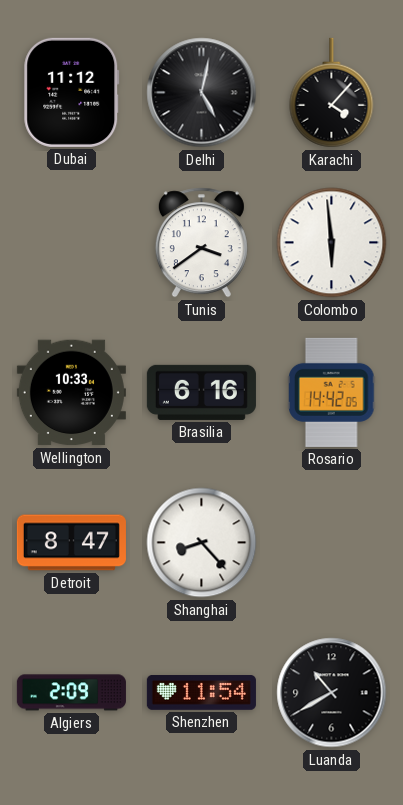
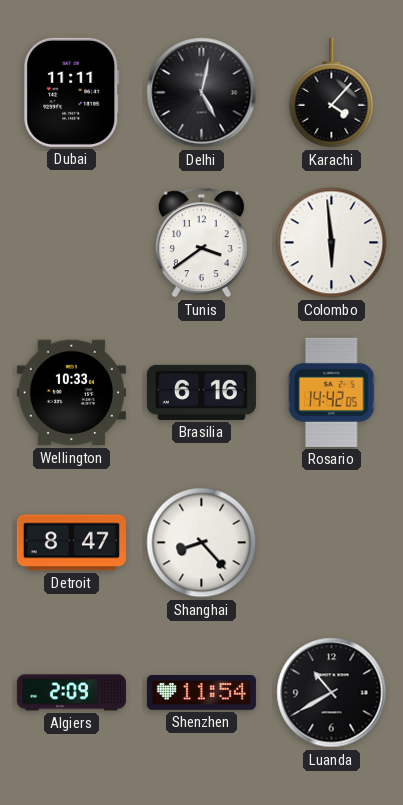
Dubai: 11:12 -> 11:11 (72, 92)
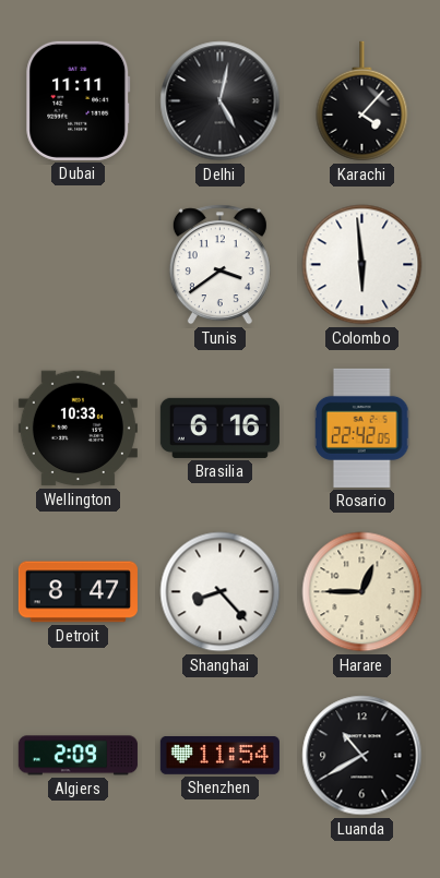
Rosario: 14:42 -> 22:42 (362, 428)
Harare: none -> 12:45 (362, 592)
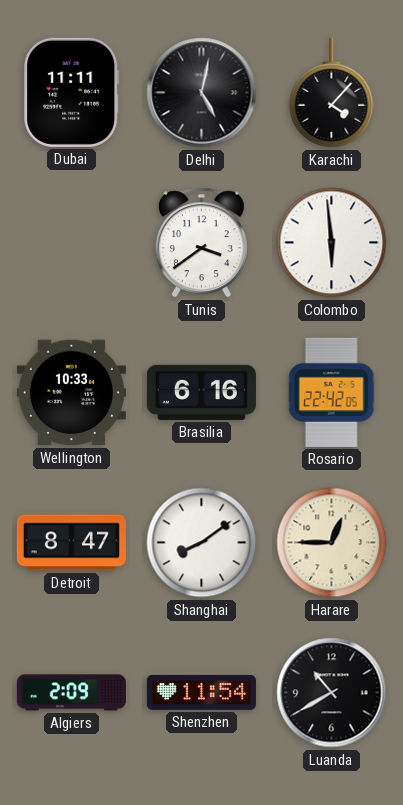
Shanghai: 8:23 -> 8:09 (202, 543)
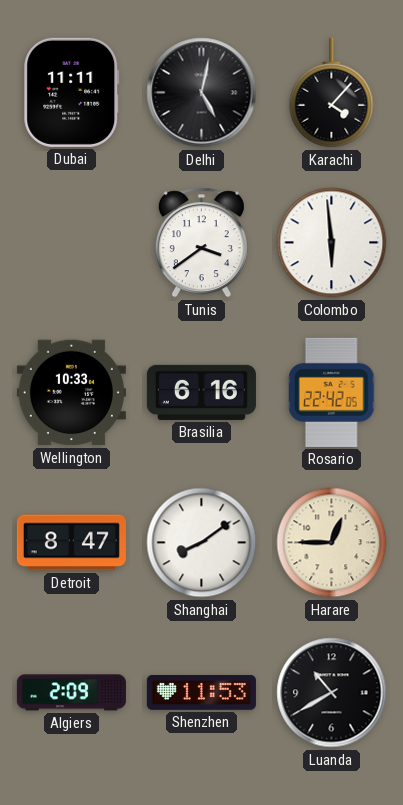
Shenzhen: 11:54 -> 11:53 (201, 693)
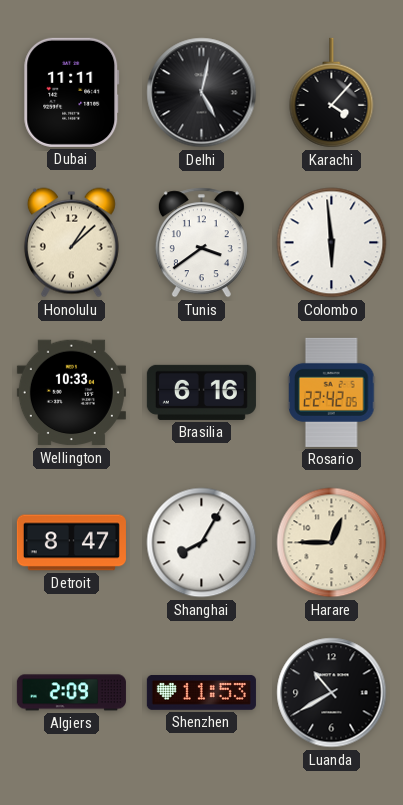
Honolulu: none -> 1:08 (71, 243)
Shanghai: 8:09 -> 8:05 (202, 543)
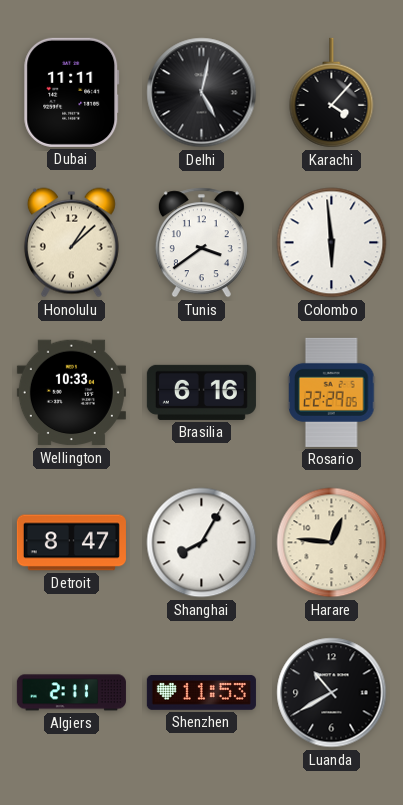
Rosario: 22:42 -> 22:29 (332, 392)
Harare: 12:45 -> 12:46 (332, 543)
Algiers: 2:09 -> 2:11 (71, 693)
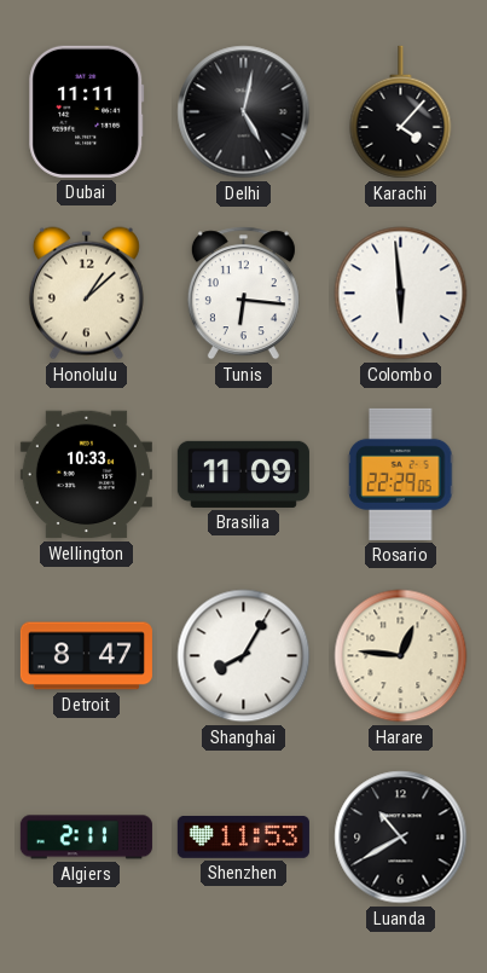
Tunis: 3:39 -> 6:16 (243, 294)
Brasilia: 6:16 -> 11:09 (243, 474)
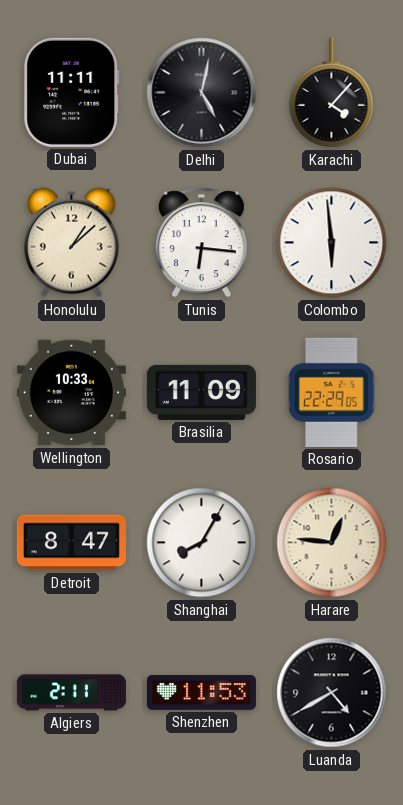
Luanda: 10:40 -> 4:40 (332, 693)
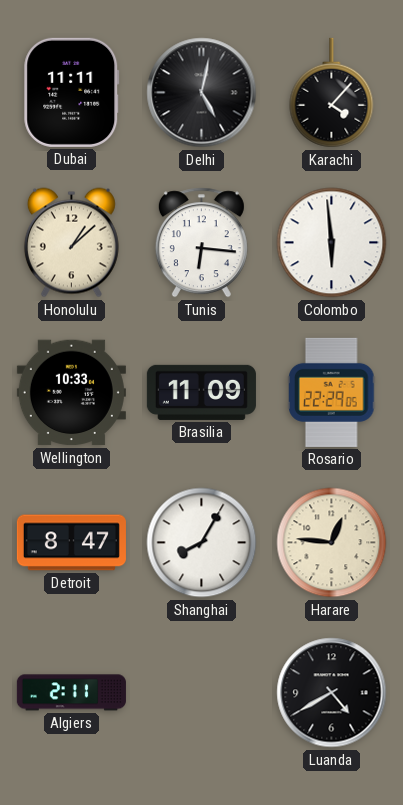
Shenzhen: 11:53 -> none (201, 693)
